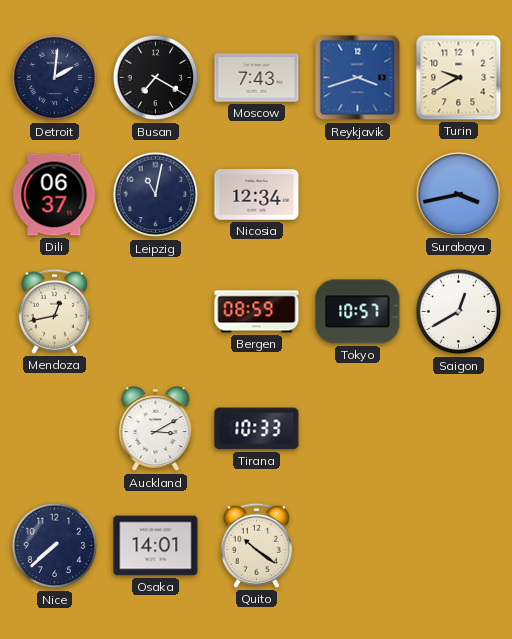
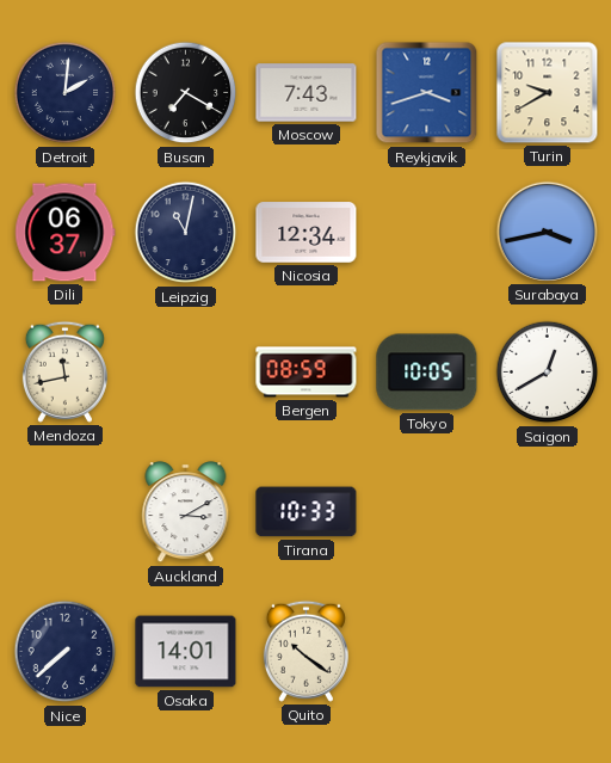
Mendoza: 12:43 -> 11:43 (64, 371)
Tokyo: 10:57 -> 10:05 (427, 373)
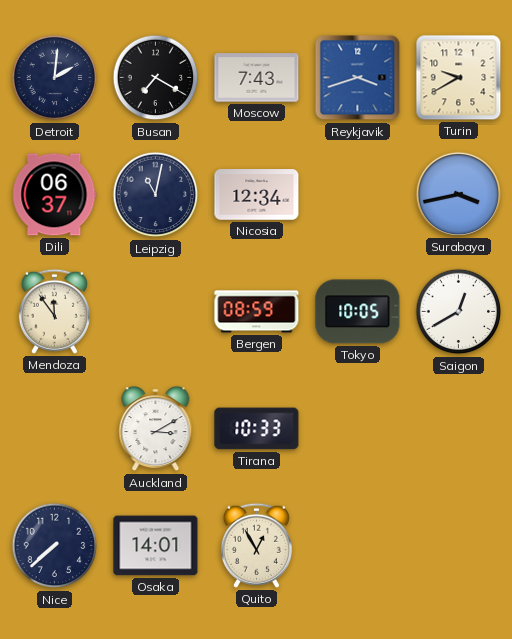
Mendoza: 11:43 -> 11:54 (54, 311)
Quito: 10:21 -> 12:55 (256, 545)
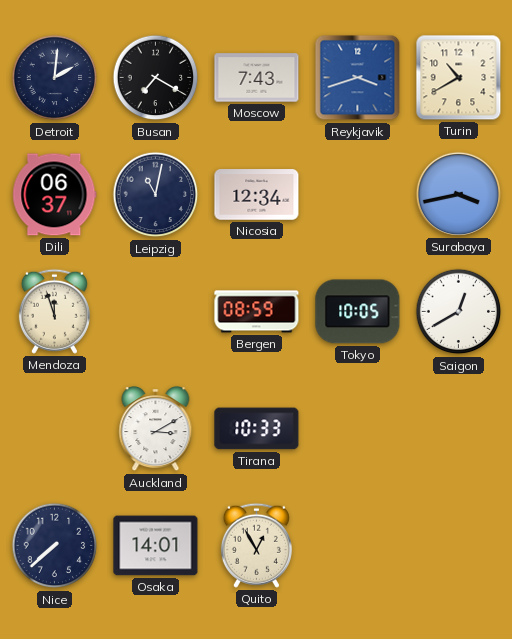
Turin: 9:40 -> 10:40 (459, 78)
Mendoza: 11:54 -> 11:57 (54, 311)
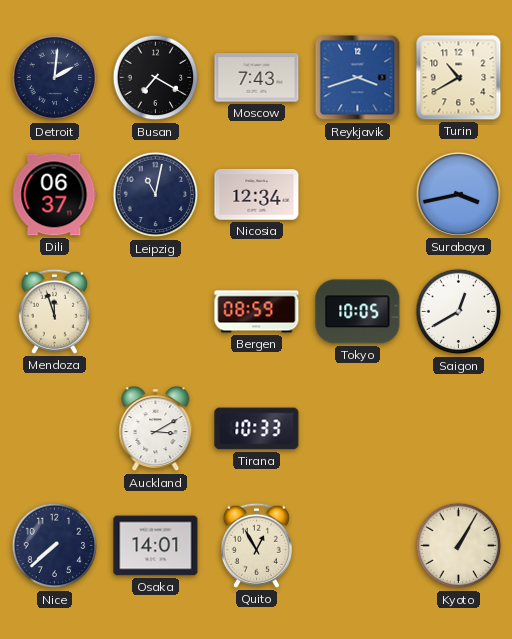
Kyoto: none -> 1:05 (459, 546)
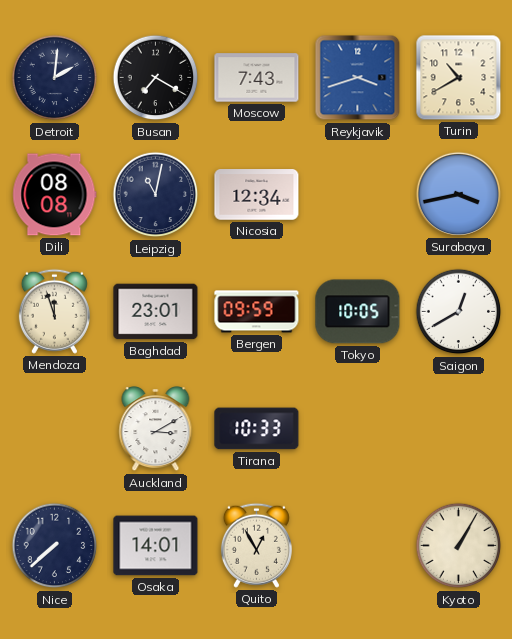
Dili: 06:37 -> 08:08 (55, 195)
Baghdad: none -> 23:01 (156, 312)
Bergen: 08:59 -> 09:59 (257, 312)
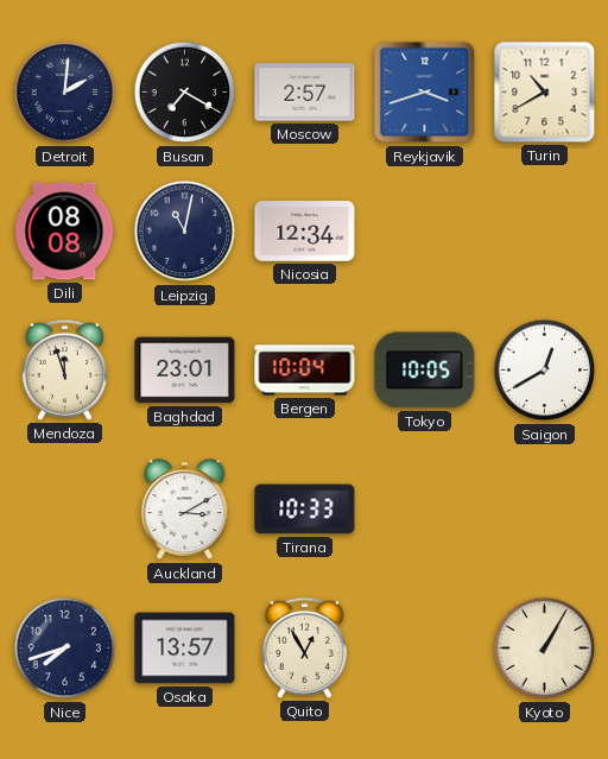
Moscow: 7:43 -> 2:57 (305, 93)
Surabaya: 3:43 -> none (458, 194)
Bergen: 09:59 -> 10:04 (305, 371)
Nice: 7:38 -> 7:42 (65, 649)
Osaka: 14:01 -> 13:57 (185, 649)
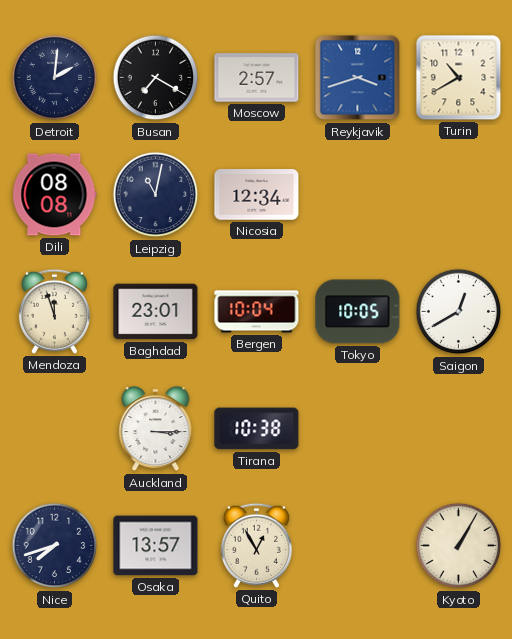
Auckland: 3:10 -> 3:15 (156, 429)
Tirana: 10:33 -> 10:38 (257, 429)
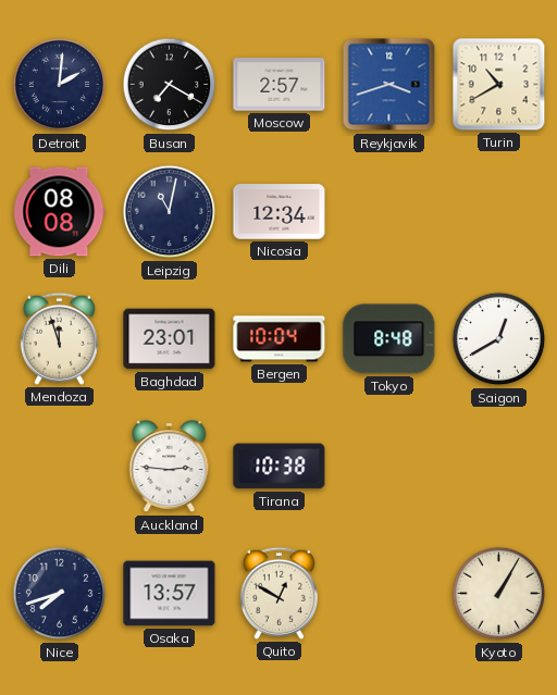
Tokyo: 10:05 -> 8:48 (389, 339)
Auckland: 3:15 -> 2:46 (170, 467)
Quito: 12:55 -> 12:50 (278, 593)
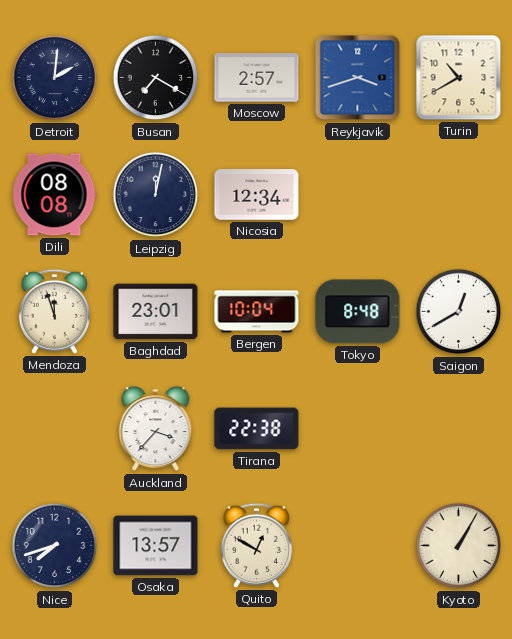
Leipzig: 11:02 -> 12:02 (156, 195)
Auckland: 2:46 -> 3:37 (156, 429)
Tirana: 10:38 -> 22:38 (257, 429)
